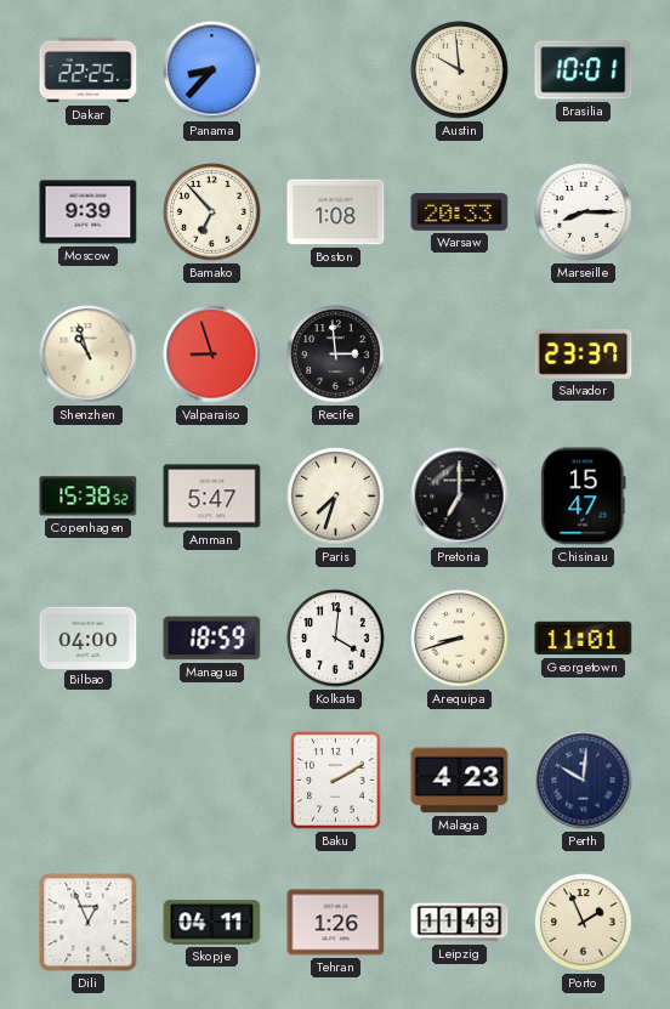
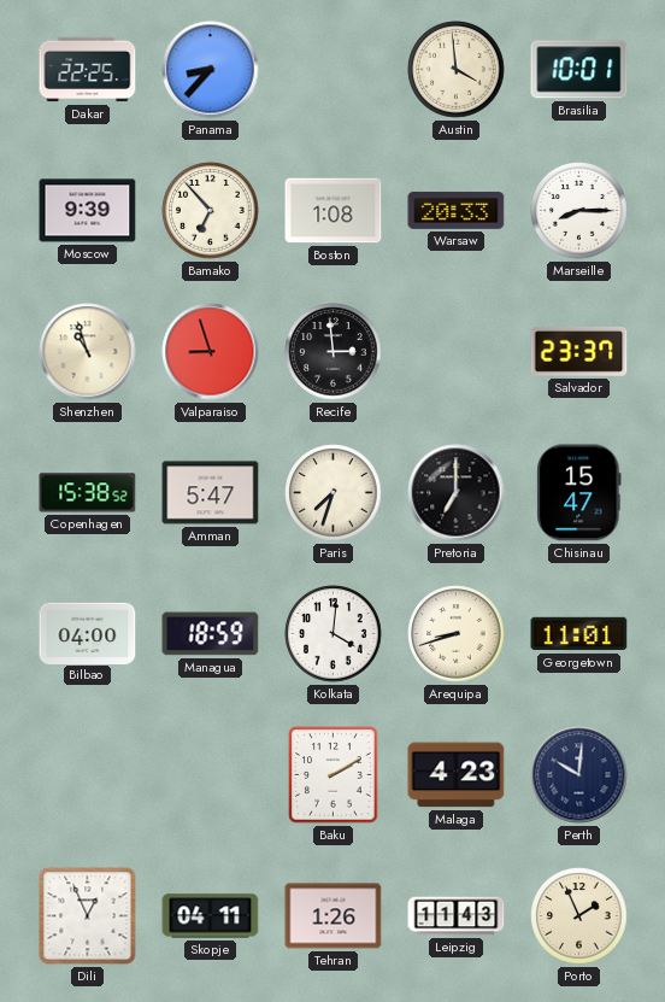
Austin: 9:59 -> 3:59 (457, 70)
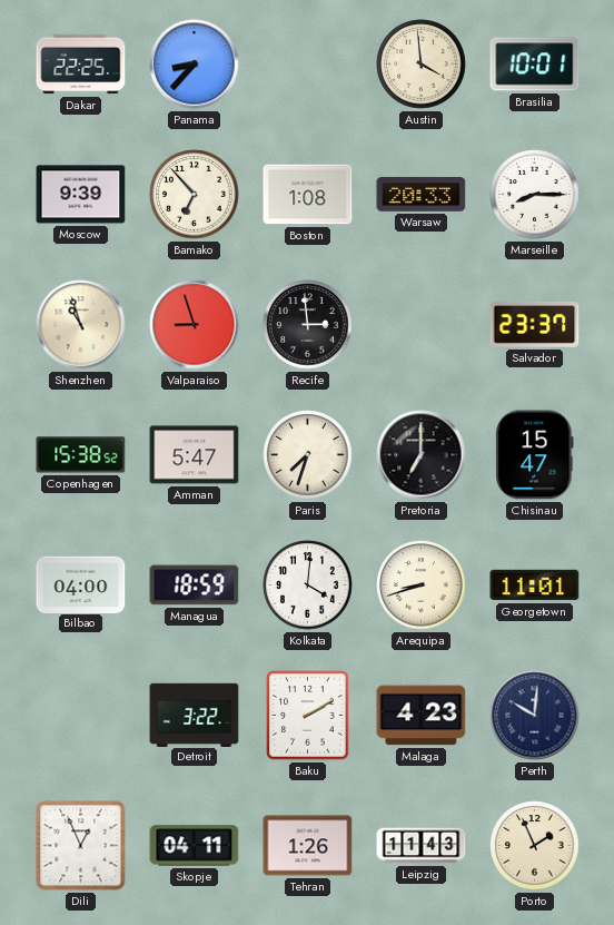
Detroit: none -> 3:22 (195, 715)
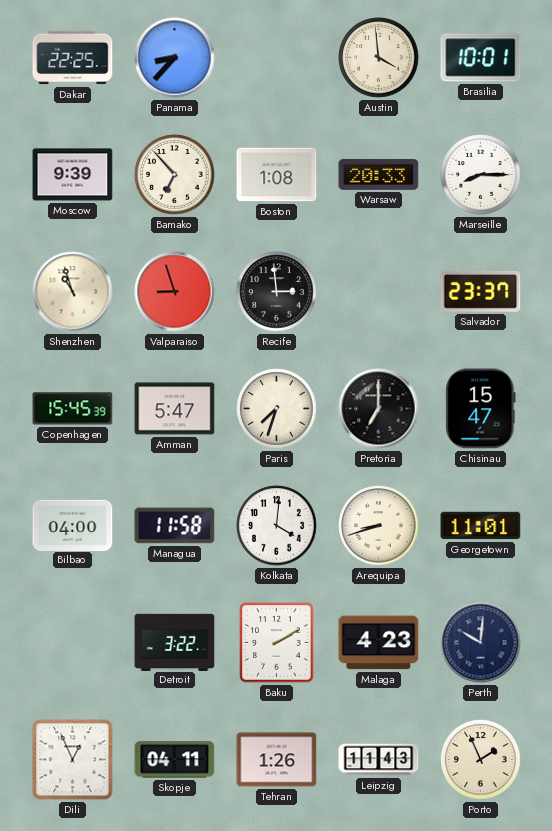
Copenhagen: 15:38 -> 15:45 (73, 409)
Managua: 18:59 -> 11:58 (175, 526)
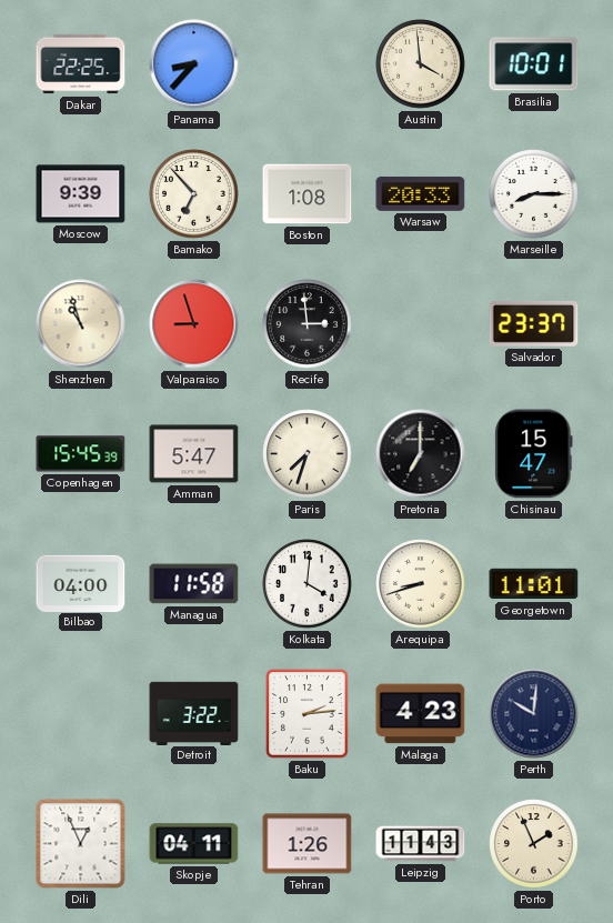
Baku: 2:10 -> 2:14 (308, 714)
